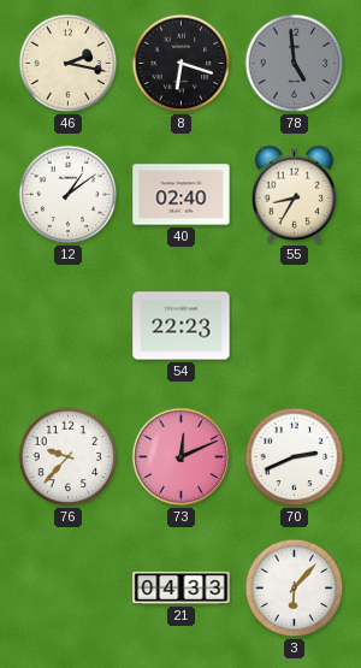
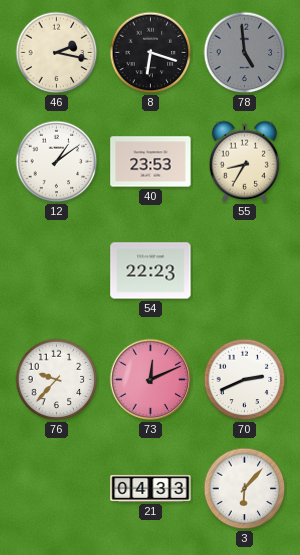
40: 02:40 -> 23:53 (151, 162)
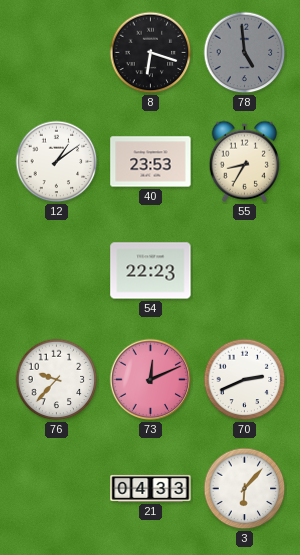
46: 2:17 -> none (57, 53)
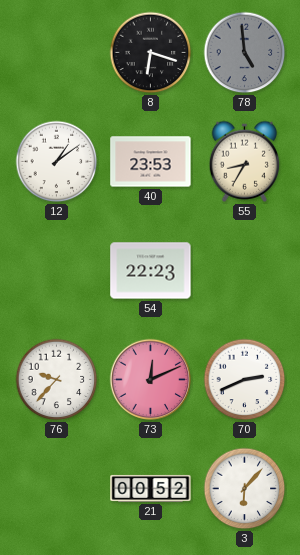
21: 04:33 -> 00:52 (151, 488)
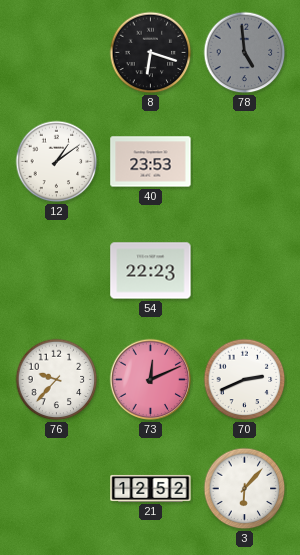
55: 8:35 -> none (244, 161)
21: 00:52 -> 12:52 (151, 488)
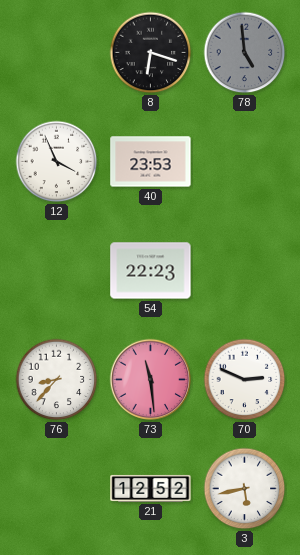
12: 1:09 -> 3:56 (57, 162)
76: 9:37 -> 8:37 (57, 380)
73: 12:11 -> 11:29 (151, 380)
70: 2:41 -> 2:49 (245, 380)
3: 6:07 -> 5:43 (245, 489)
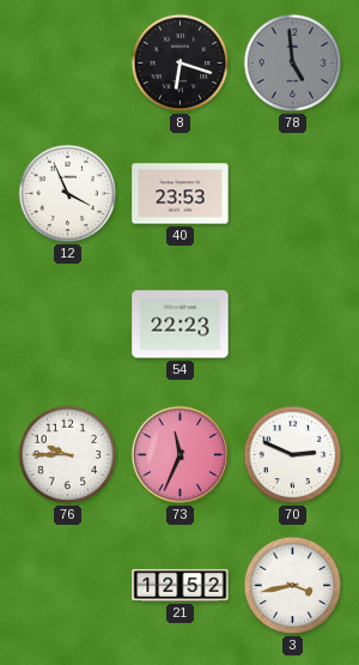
76: 8:37 -> 9:45 (68, 455)
73: 11:29 -> 11:34 (181, 455)
3: 5:43 -> 3:43 (293, 586)
